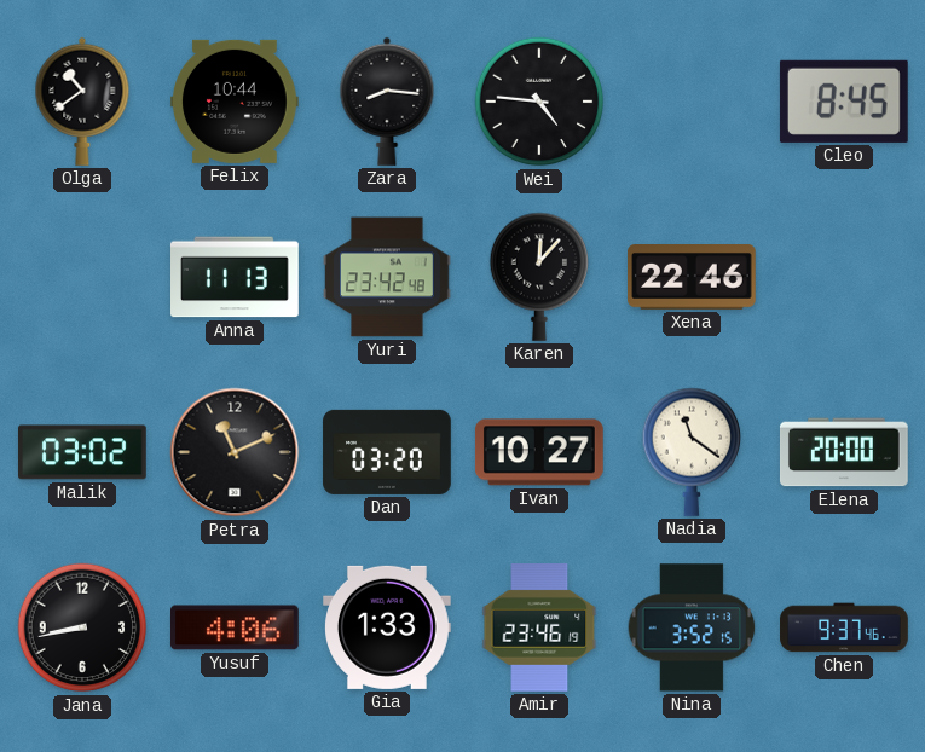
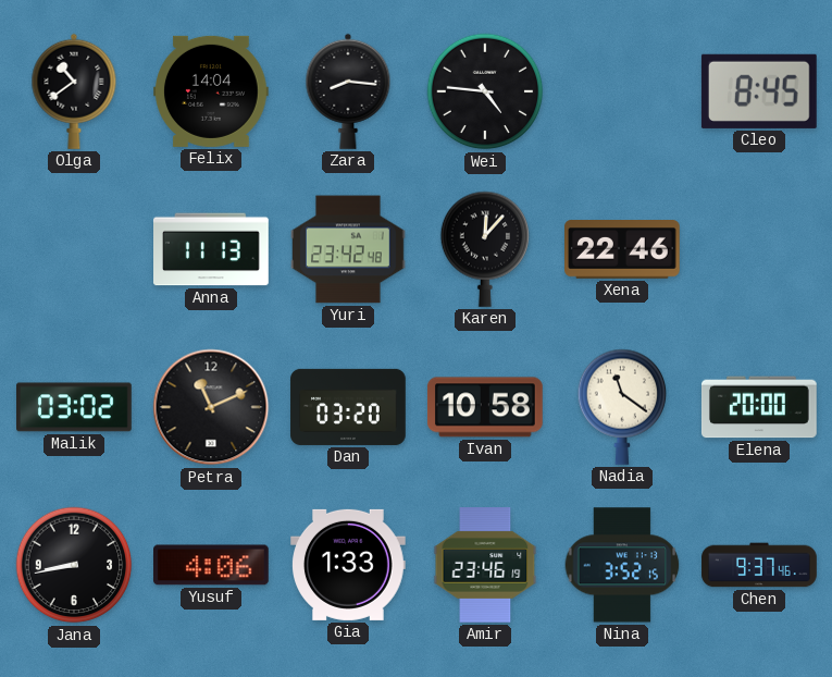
Felix: 10:44 -> 14:04 (212, 91)
Ivan: 10:27 -> 10:58 (485, 407)
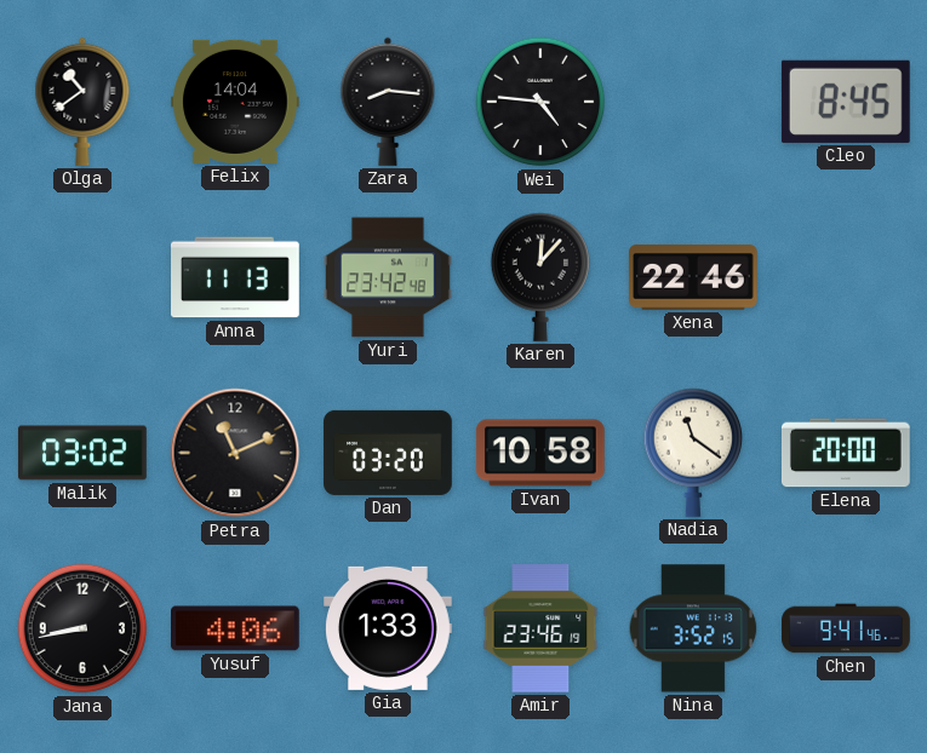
Chen: 9:37 -> 9:41 (846, 628)
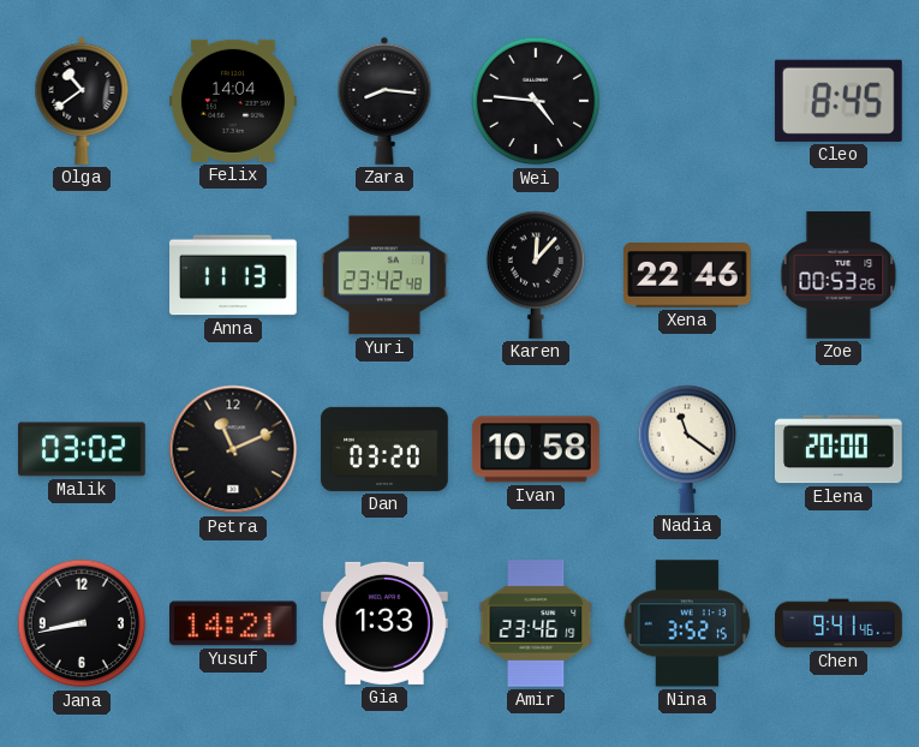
Zoe: none -> 00:53 (839, 276)
Yusuf: 4:06 -> 14:21 (234, 623)
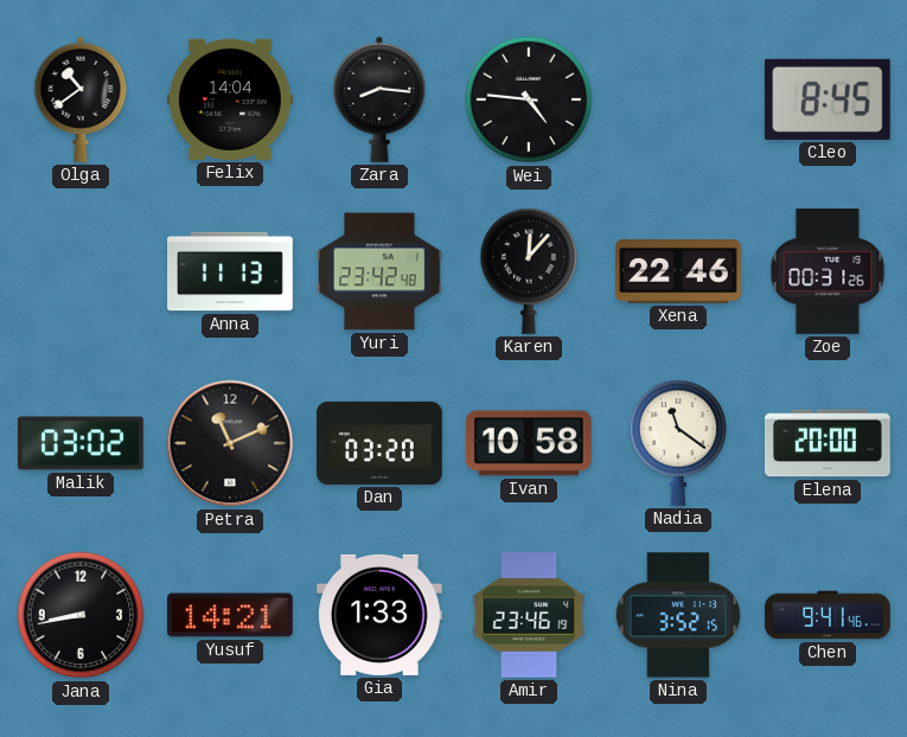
Zoe: 00:53 -> 00:31 (828, 273)
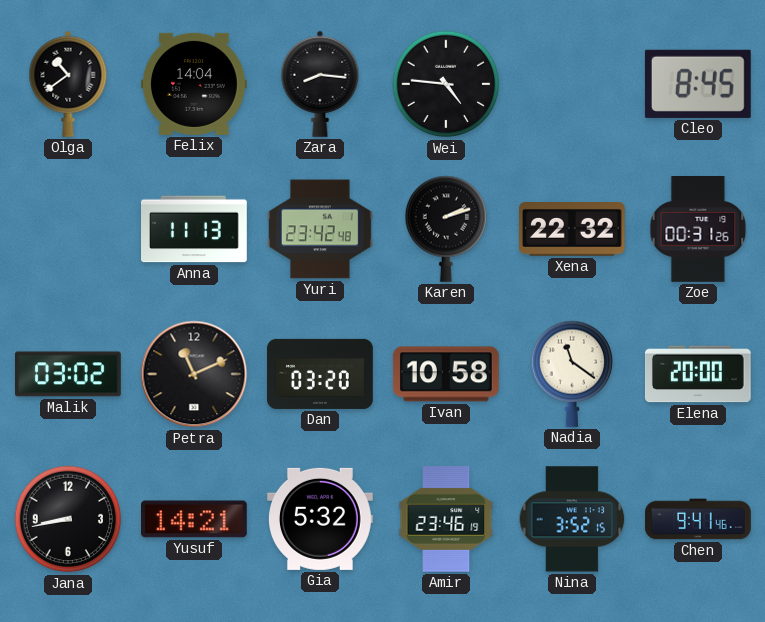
Karen: 12:07 -> 2:12 (446, 229)
Xena: 22:46 -> 22:32 (573, 230)
Gia: 1:33 -> 5:32 (321, 519)
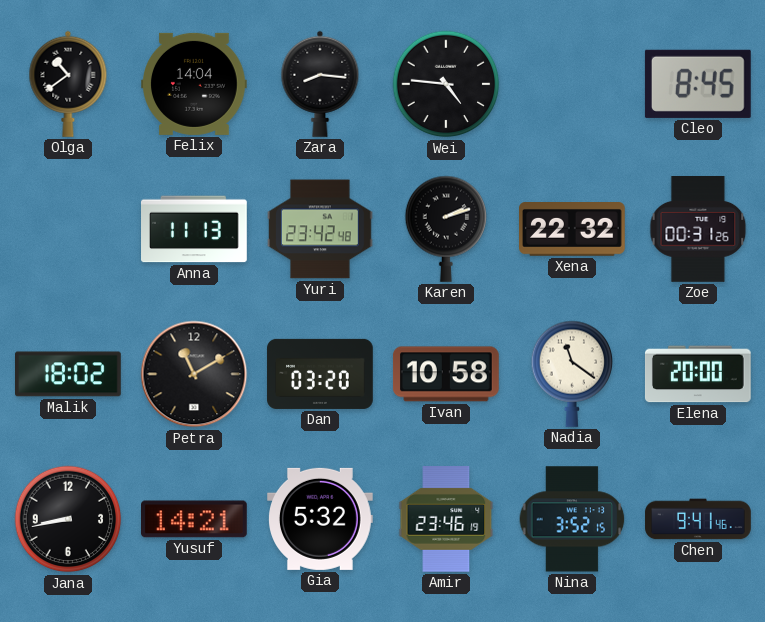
Malik: 03:02 -> 18:02 (69, 374)
Petra: 11:11 -> 11:10 (194, 374)
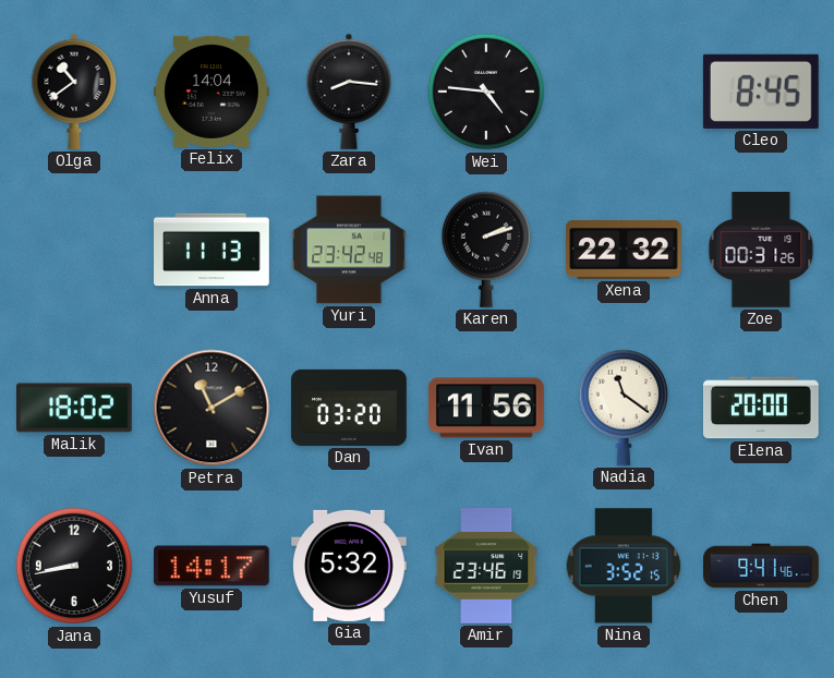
Ivan: 10:58 -> 11:56 (486, 408)
Yusuf: 14:21 -> 14:17 (213, 566)
